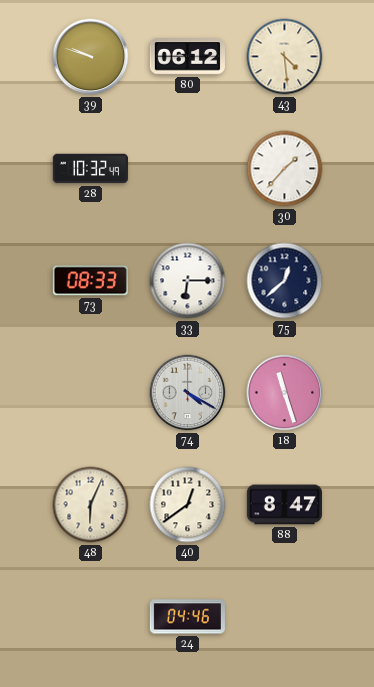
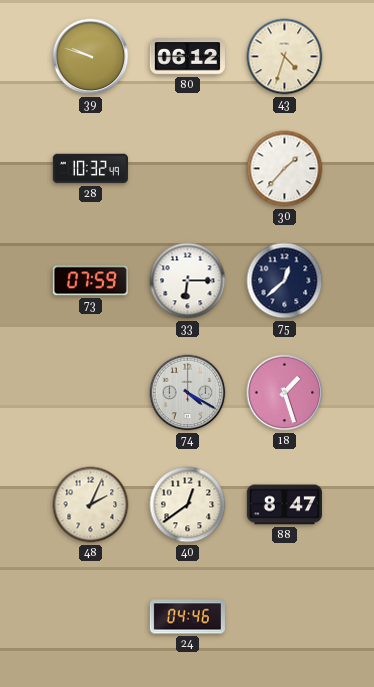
43: 4:29 -> 4:33 (285, 57)
73: 08:33 -> 07:59 (90, 281)
18: 11:27 -> 1:27 (285, 393)
48: 6:04 -> 2:04 (91, 505)
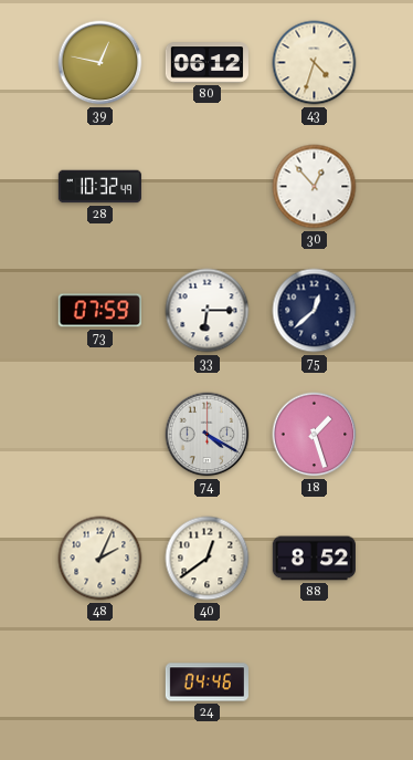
39: 9:48 -> 12:47 (100, 63)
30: 1:37 -> 12:53 (315, 187)
88: 8:47 -> 8:52 (314, 559)
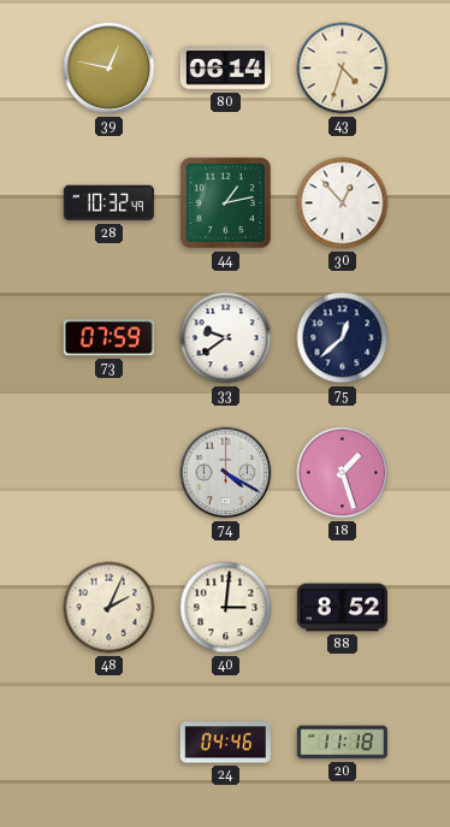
80: 06:12 -> 06:14 (225, 69)
44: none -> 1:13 (225, 202)
33: 6:15 -> 9:39 (226, 338)
40: 12:39 -> 3:01 (226, 608)
20: none -> 11:18 (342, 743)
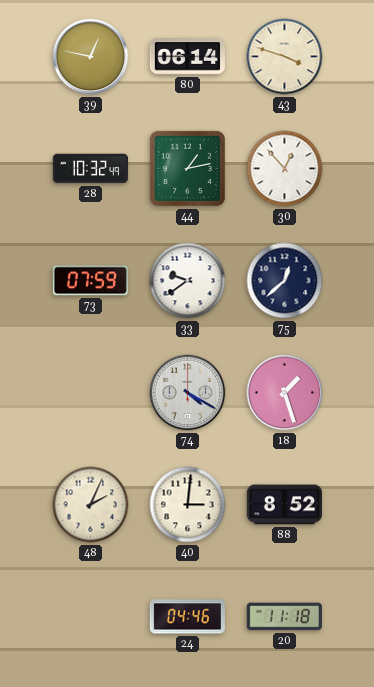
43: 4:33 -> 3:48 (285, 57)
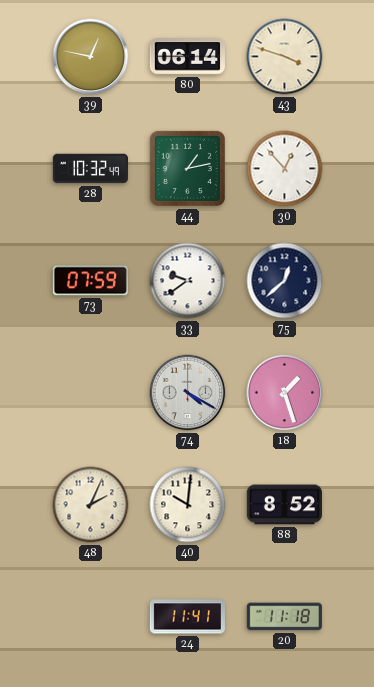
40: 3:01 -> 10:01 (188, 505)
24: 04:46 -> 11:41 (187, 617)
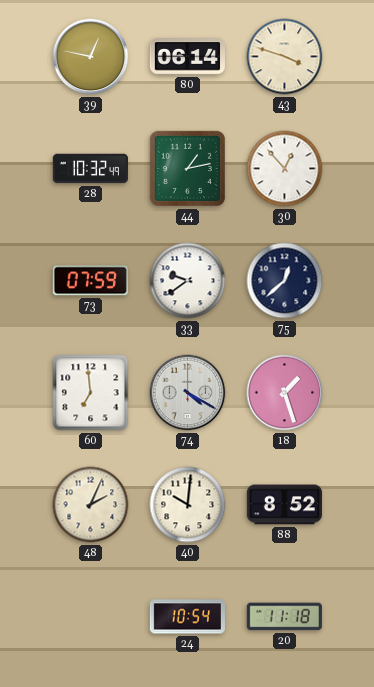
60: none -> 6:59 (91, 393)
24: 11:41 -> 10:54 (187, 617)
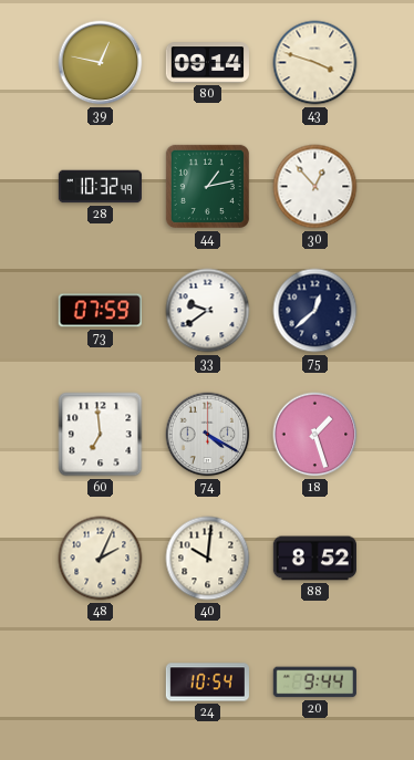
80: 06:14 -> 09:14 (207, 63)
20: 11:18 -> 9:44 (314, 683)
